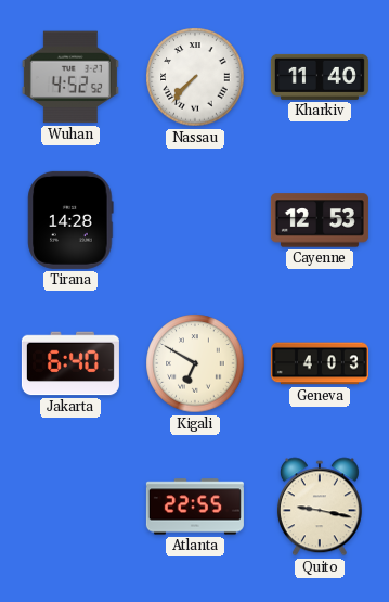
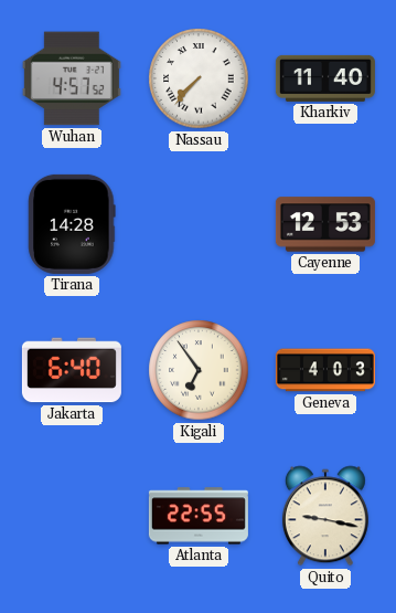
Wuhan: 4:52 -> 4:57 (72, 78)
Kigali: 6:50 -> 6:54 (199, 370)
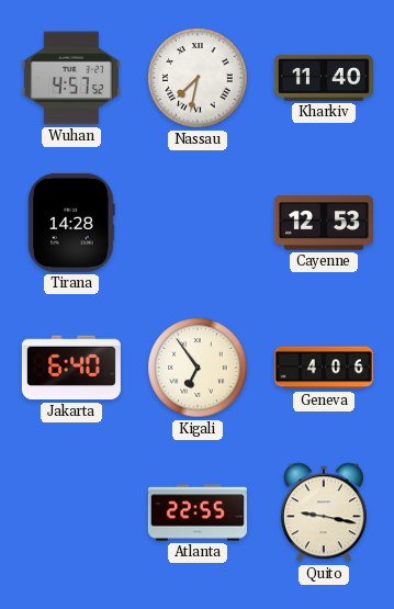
Nassau: 7:37 -> 7:32 (198, 78)
Geneva: 4:03 -> 4:06 (324, 368)
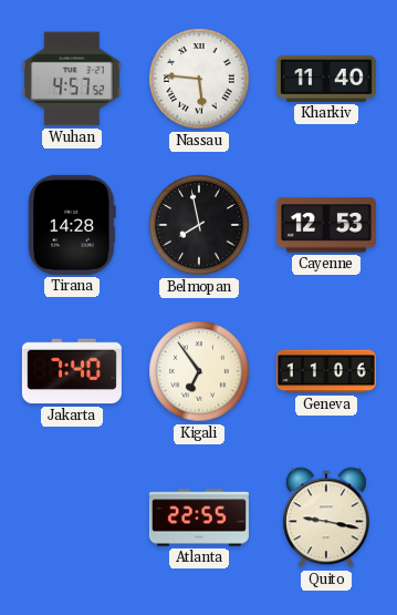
Nassau: 7:32 -> 5:46 (199, 79)
Belmopan: none -> 7:58 (199, 225)
Jakarta: 6:40 -> 7:40 (72, 371)
Geneva: 4:06 -> 11:06 (326, 371)
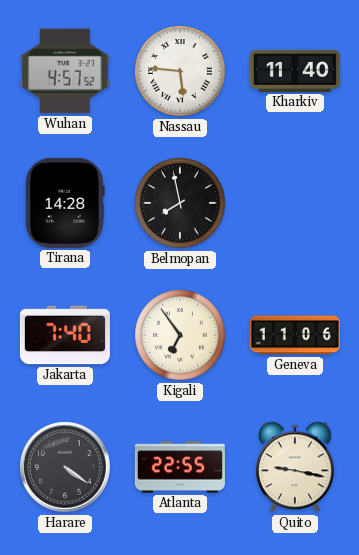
Cayenne: 12:53 -> none (326, 225)
Harare: none -> 4:21 (65, 467)
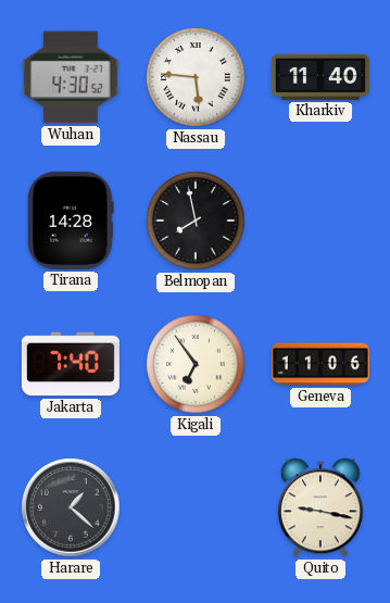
Wuhan: 4:57 -> 4:30 (71, 77)
Harare: 4:21 -> 1:22 (71, 507)
Atlanta: 22:55 -> none (180, 467)
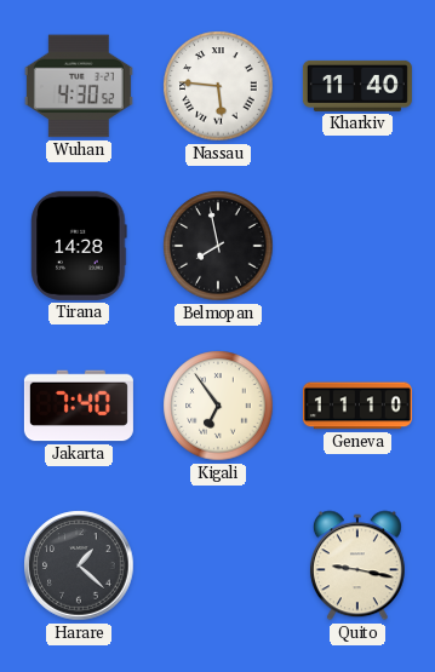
Geneva: 11:06 -> 11:10 (357, 406)
